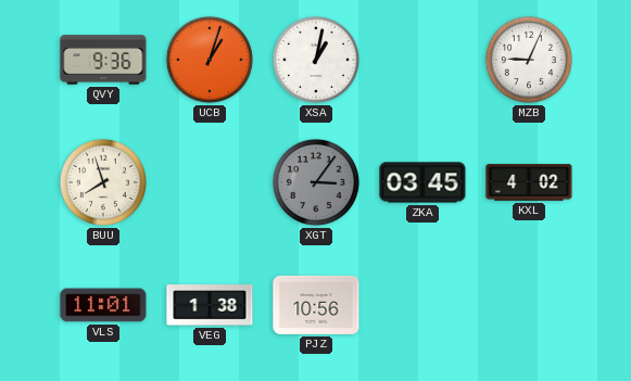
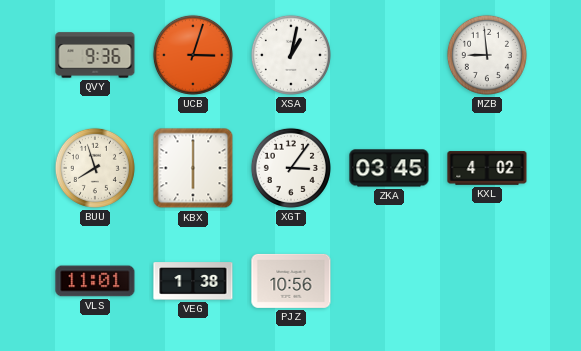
UCB: 1:03 -> 3:03 (193, 55)
MZB: 9:04 -> 8:59 (487, 55)
KBX: none -> 6:00 (193, 168)
XGT dial: grey -> white (291, 168)
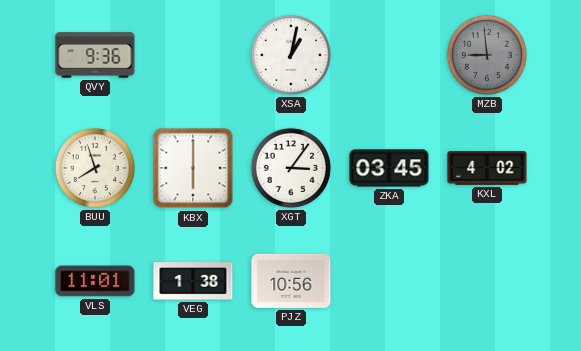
UCB: 3:03 -> none (193, 55)
MZB dial: white -> grey (487, 55)
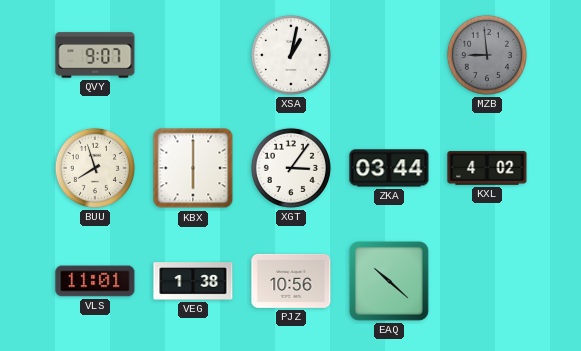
QVY: 9:36 -> 9:07 (95, 55)
ZKA: 03:45 -> 03:44 (389, 168)
EAQ: none -> 10:22 (389, 281)
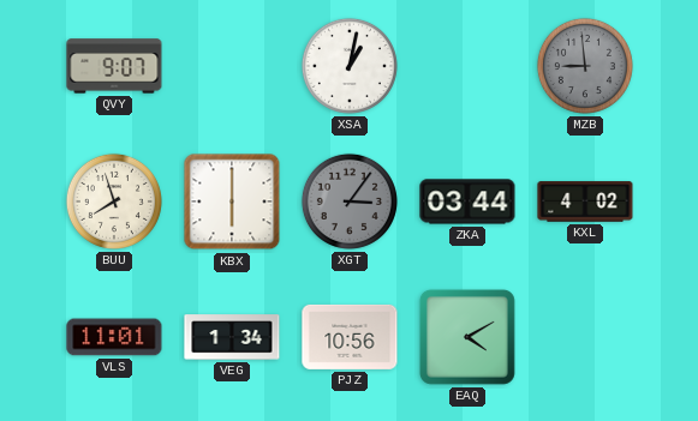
XGT dial: white -> grey (350, 202)
VEG: 1:38 -> 1:34 (232, 337)
EAQ: 10:22 -> 4:10 (467, 337)
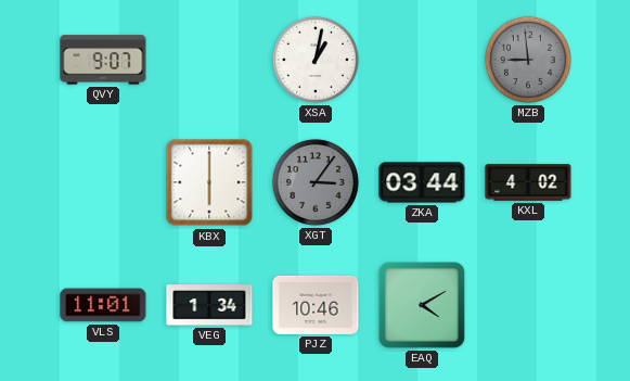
BUU: 7:57 -> none (114, 202)
PJZ: 10:56 -> 10:46 (316, 305)
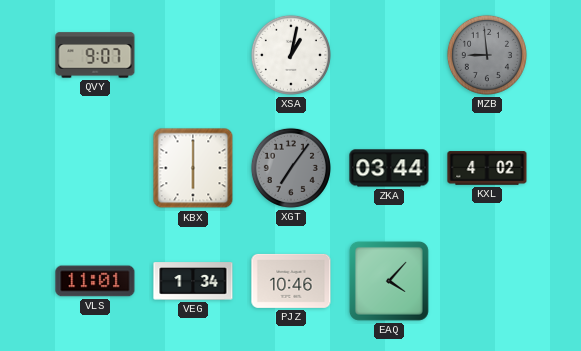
XGT: 3:06 -> 7:06 (291, 168)
EAQ: 4:10 -> 4:07 (389, 281)
